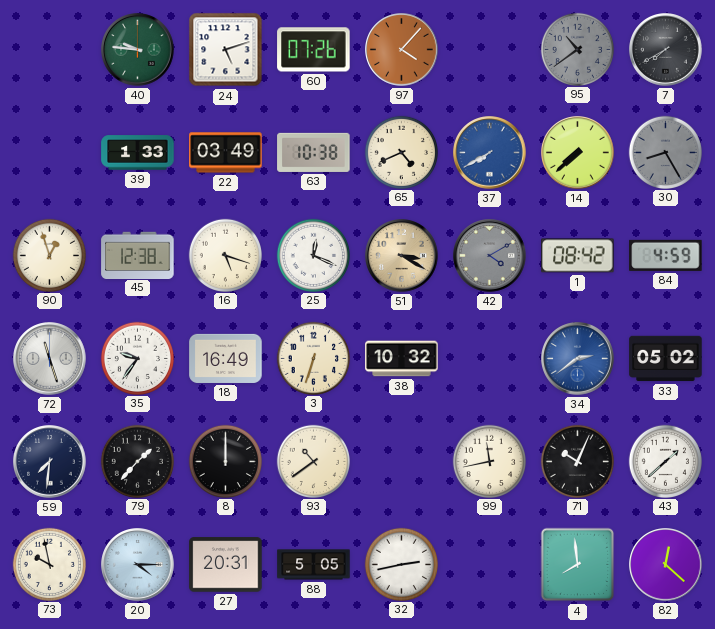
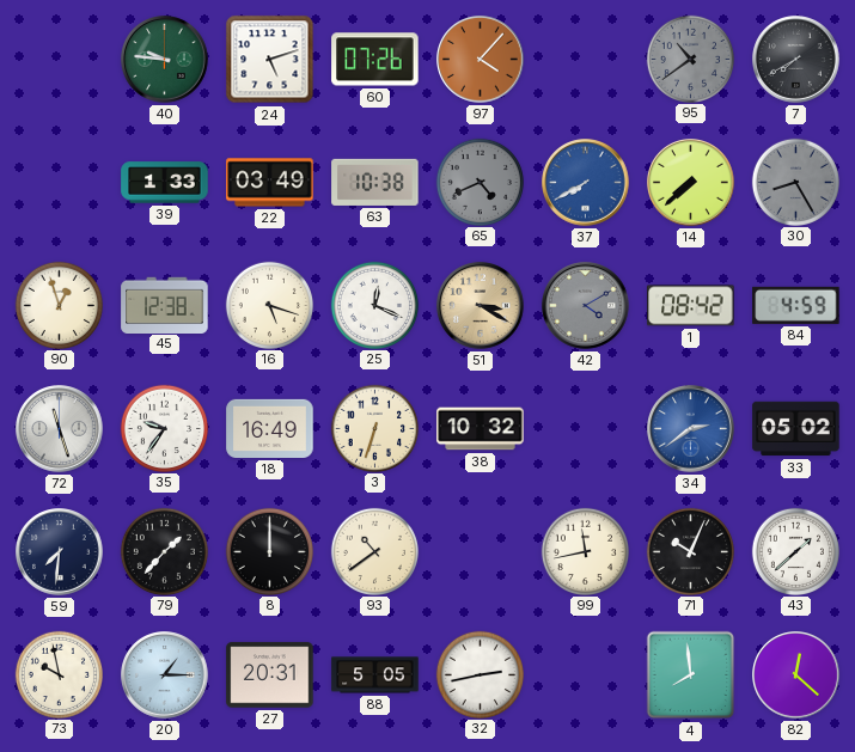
65 dial: cream -> grey (480, 182)
20: 4:15 -> 1:15 (165, 675)
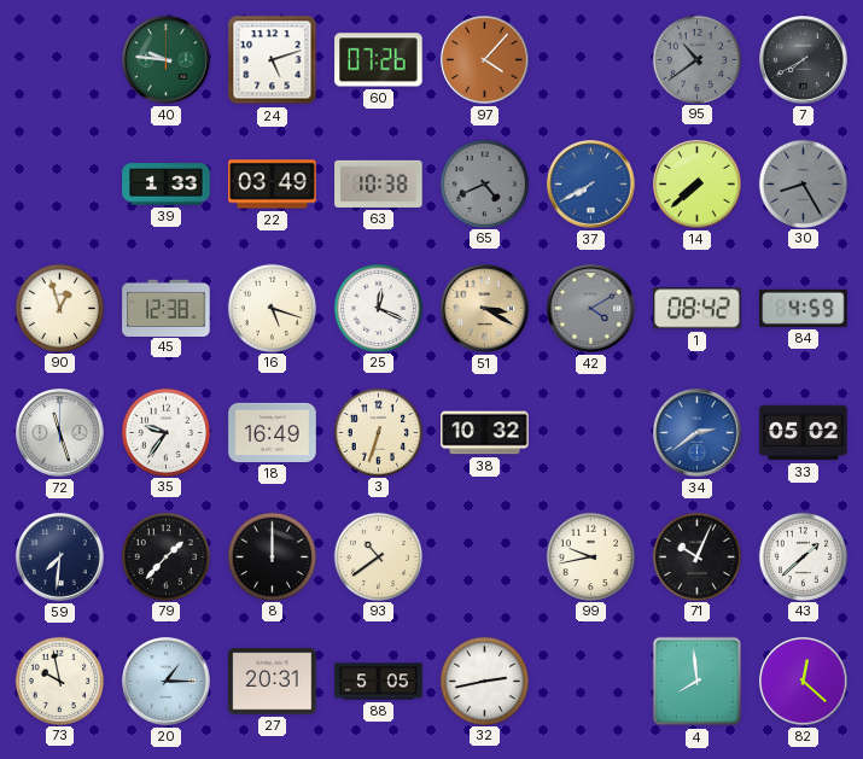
99: 11:43 -> 9:43 (590, 556)
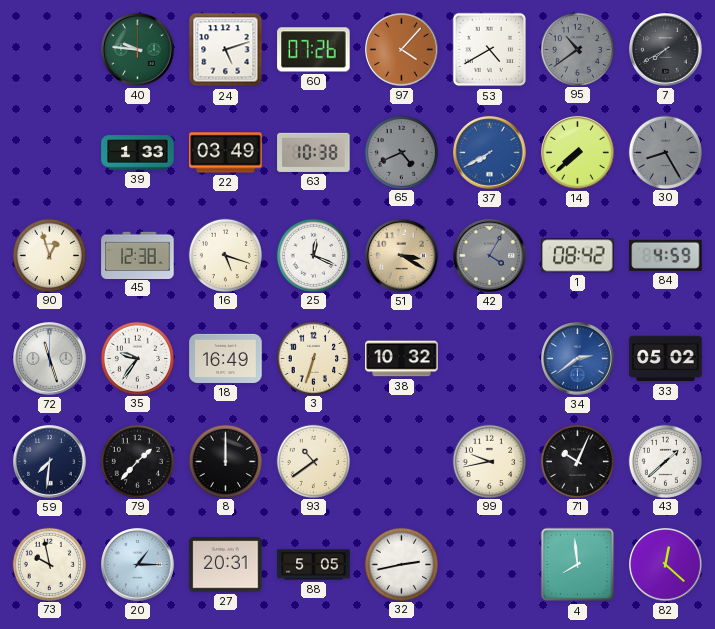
53: none -> 4:40 (490, 50)
42: 4:10 -> 4:05 (490, 256)
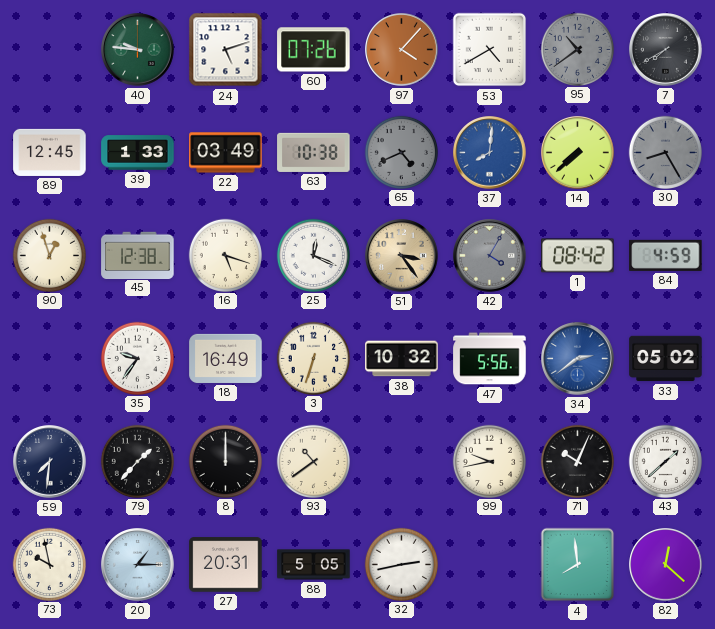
89: none -> 12:45 (50, 152)
37: 7:40 -> 8:01 (490, 153)
51: 3:20 -> 3:24 (402, 256)
72: 11:27 -> none (50, 359)
47: none -> 5:56 (490, 359)
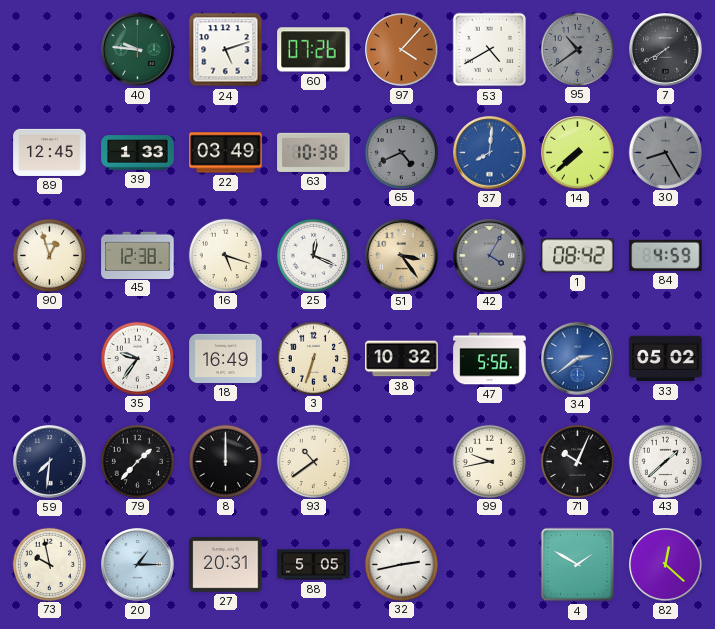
4: 7:59 -> 1:50 (578, 565)
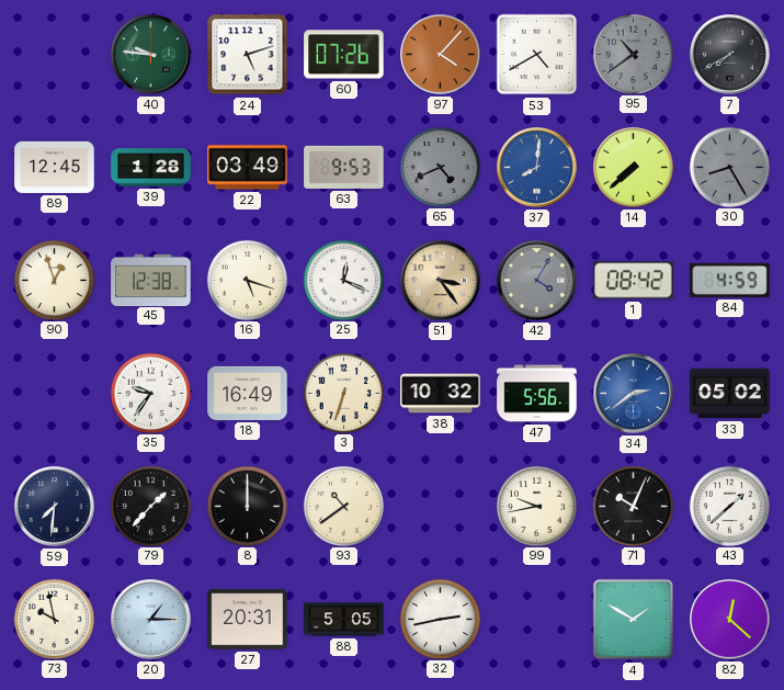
39: 1:33 -> 1:28 (151, 168)
63: 10:38 -> 9:53 (344, 167)
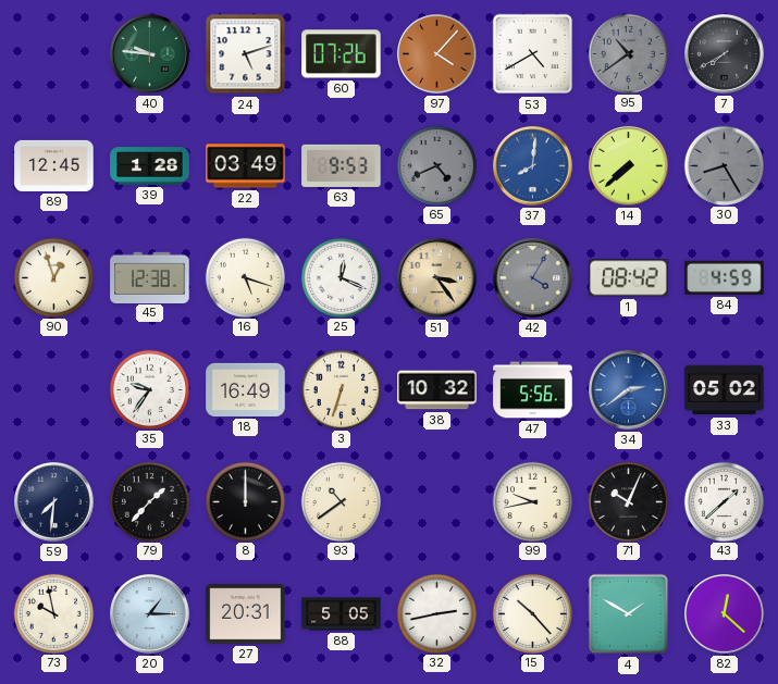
15: none -> 10:23 (532, 613)
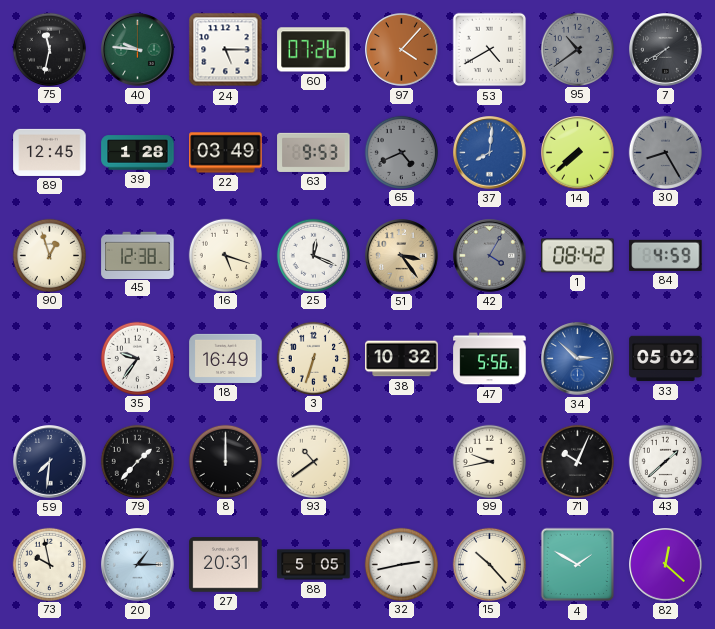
75: none -> 11:32 (49, 49)
24: 5:12 -> 5:15 (226, 50)
34: 2:39 -> 2:52 (578, 359)
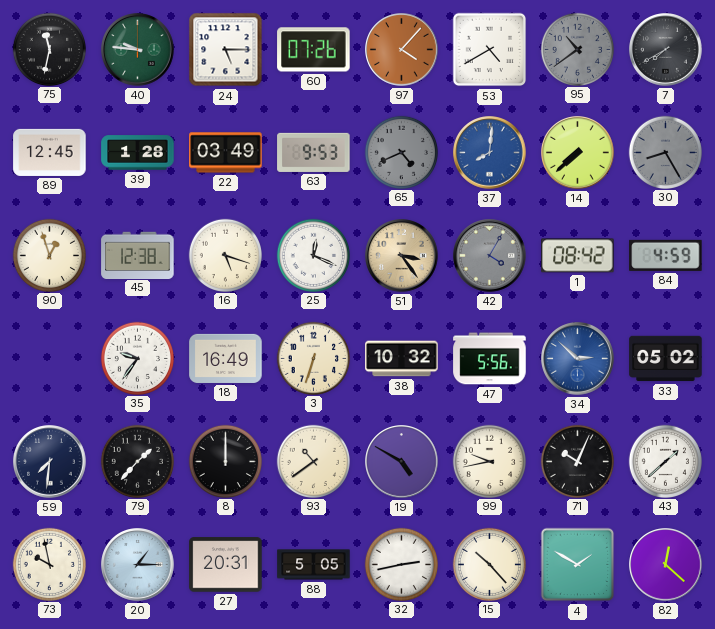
19: none -> 4:50 (402, 462)
